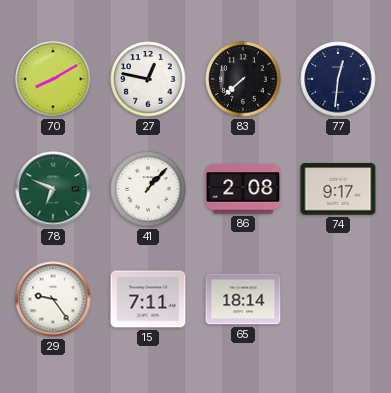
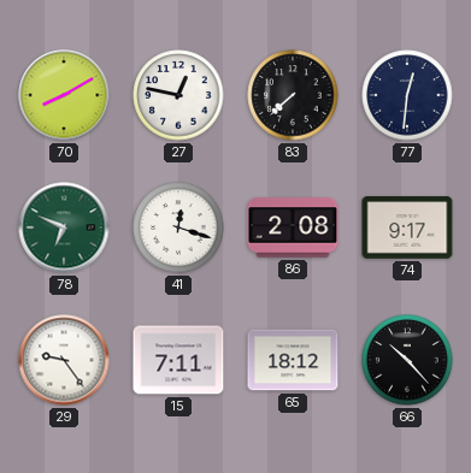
41: 1:07 -> 12:18 (178, 227)
65: 18:14 -> 18:12 (293, 360)
66: none -> 10:23 (407, 360)
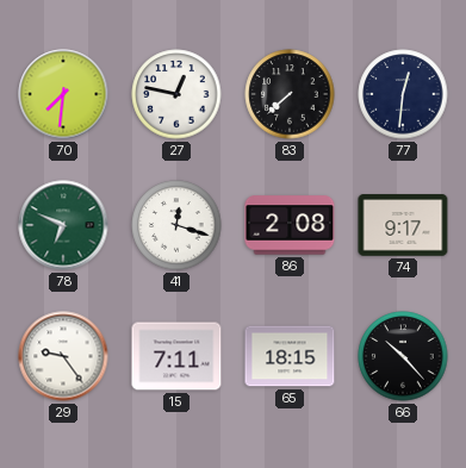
70: 8:10 -> 7:31 (63, 94)
65: 18:12 -> 18:15 (290, 356)
